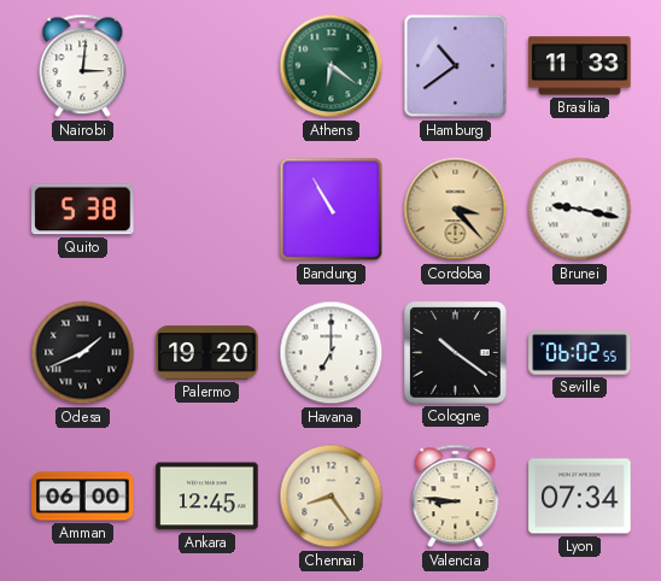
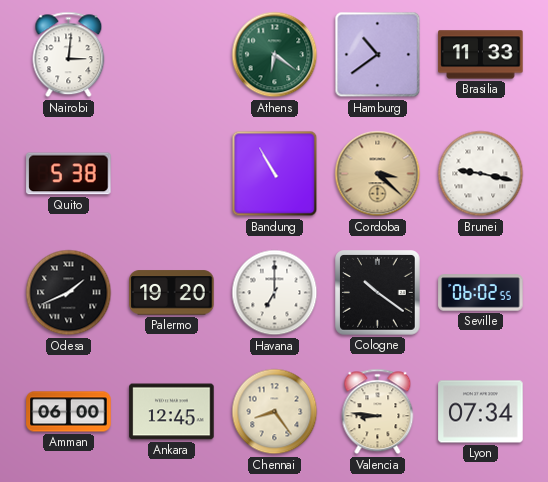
Cordoba: 3:23 -> 3:22 (378, 174)
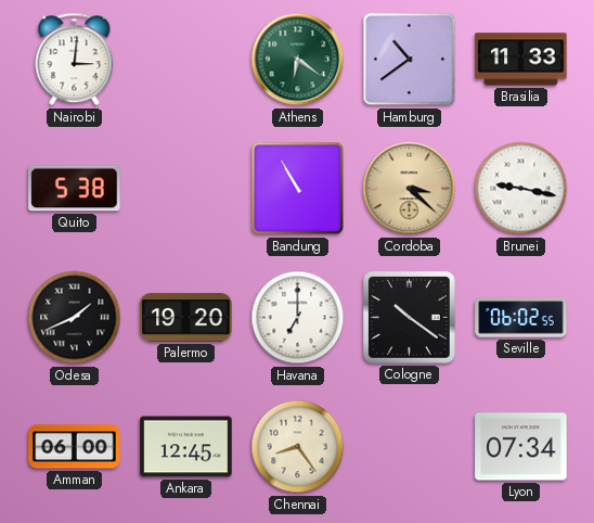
Valencia: 8:46 -> none (378, 412)
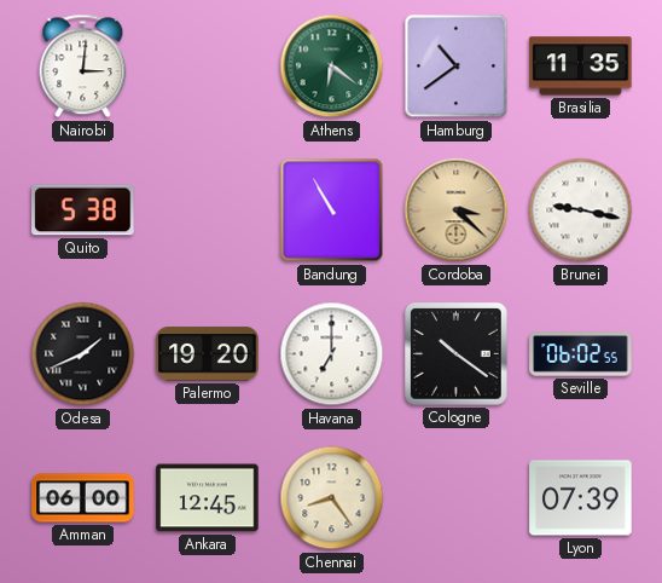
Brasilia: 11:33 -> 11:35 (581, 67)
Lyon: 07:34 -> 07:39 (581, 498)
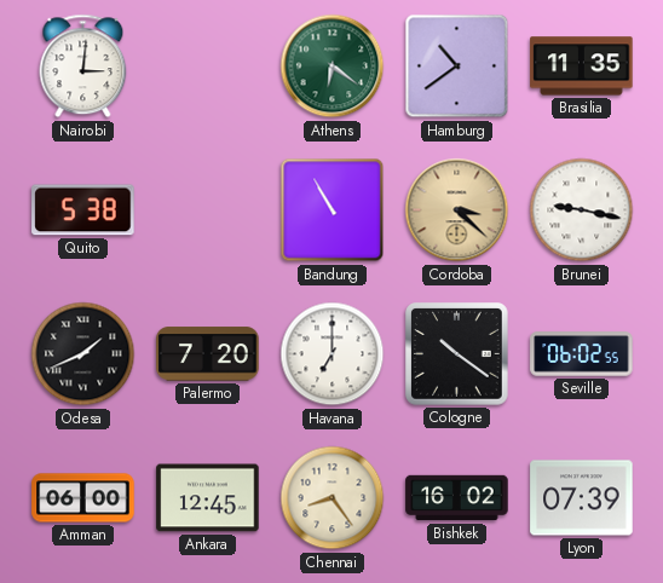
Palermo: 19:20 -> 7:20 (208, 354)
Bishkek: none -> 16:02 (457, 498)
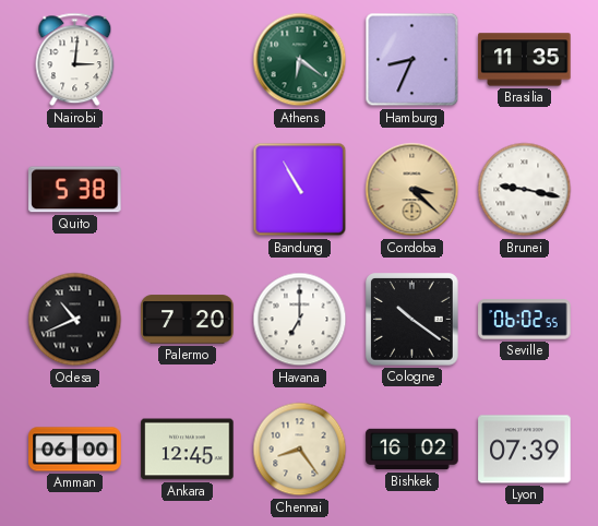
Hamburg: 10:39 -> 8:34 (412, 60)
Odesa: 1:41 -> 10:41 (75, 320)
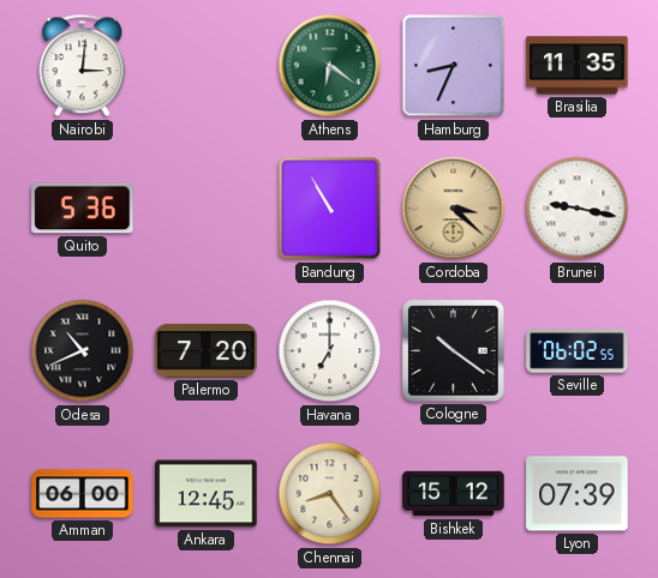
Quito: 5:38 -> 5:36 (83, 209)
Bishkek: 16:02 -> 15:12 (454, 494)
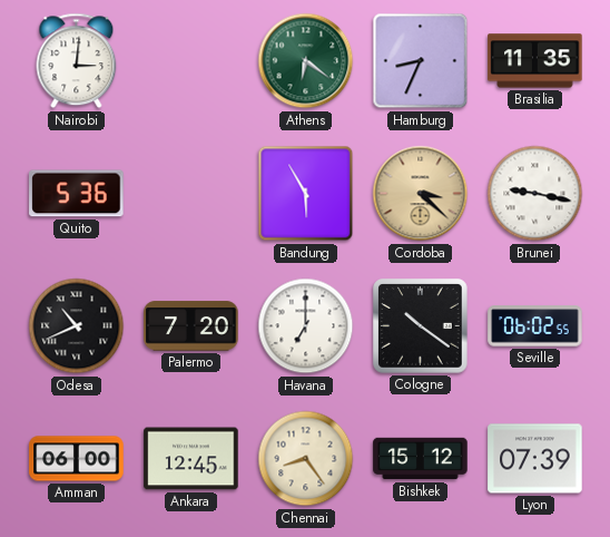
Bandung: 10:55 -> 5:55 (306, 194)
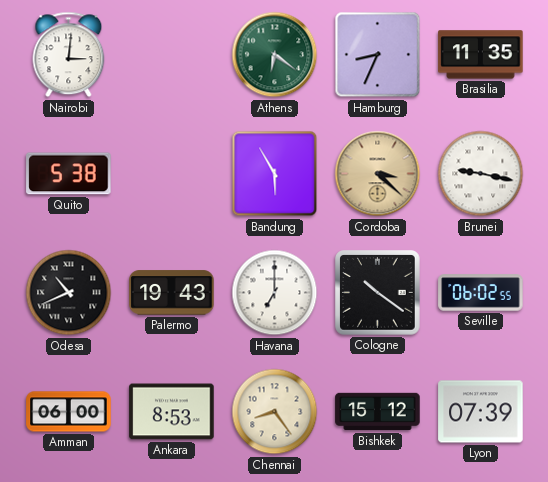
Quito: 5:36 -> 5:38 (69, 174)
Palermo: 7:20 -> 19:43 (172, 293)
Ankara: 12:45 -> 8:53 (172, 412)
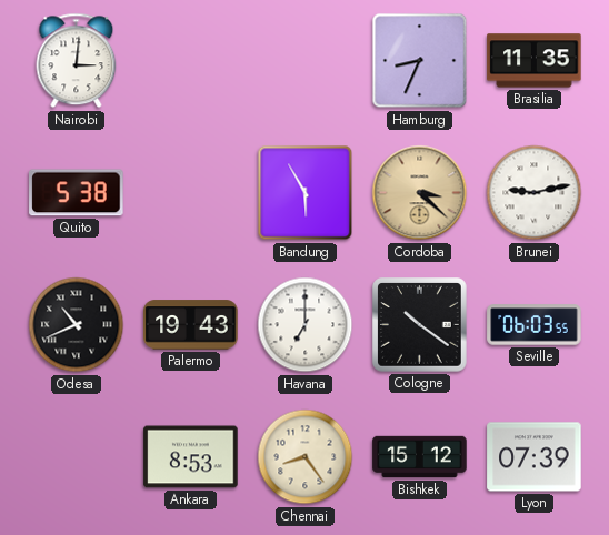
Athens: 6:21 -> none (275, 55)
Brunei: 9:17 -> 9:13 (535, 193)
Seville: 06:02 -> 06:03 (535, 325)
Amman: 06:00 -> none (69, 412)
